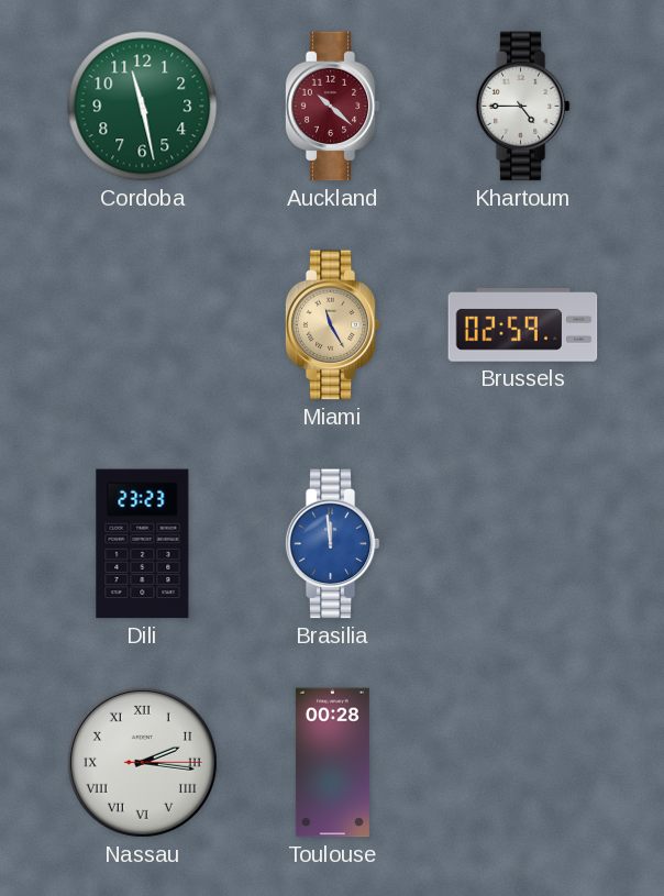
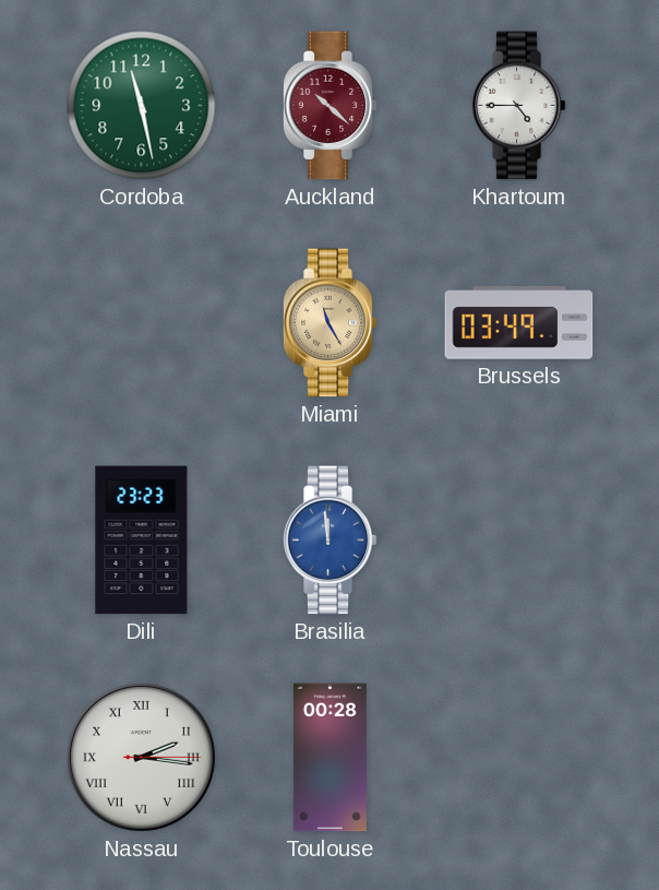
Brussels: 02:59 -> 03:49 (519, 323)
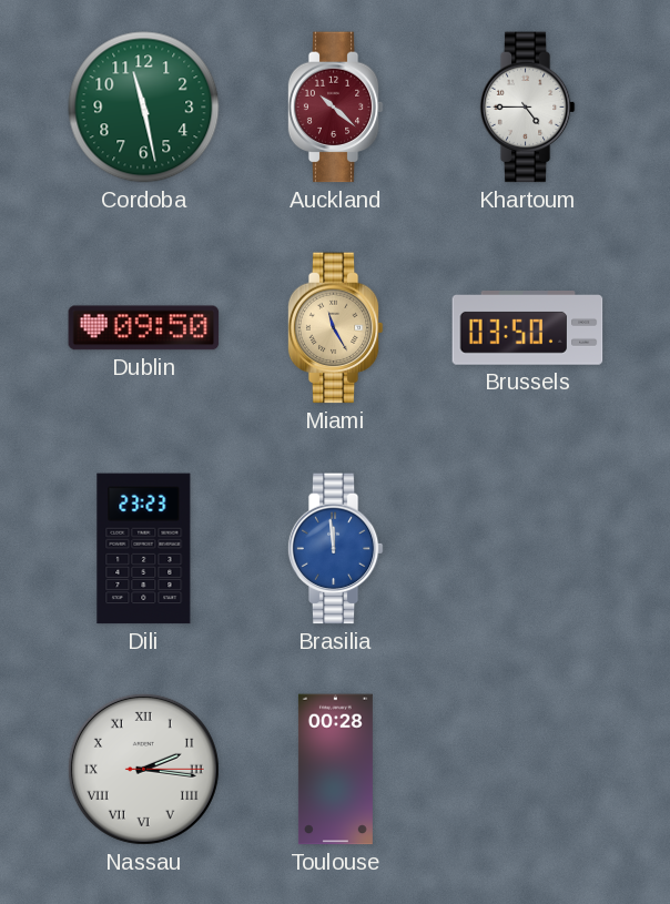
Dublin: none -> 09:50 (144, 328)
Brussels: 03:49 -> 03:50 (528, 328)
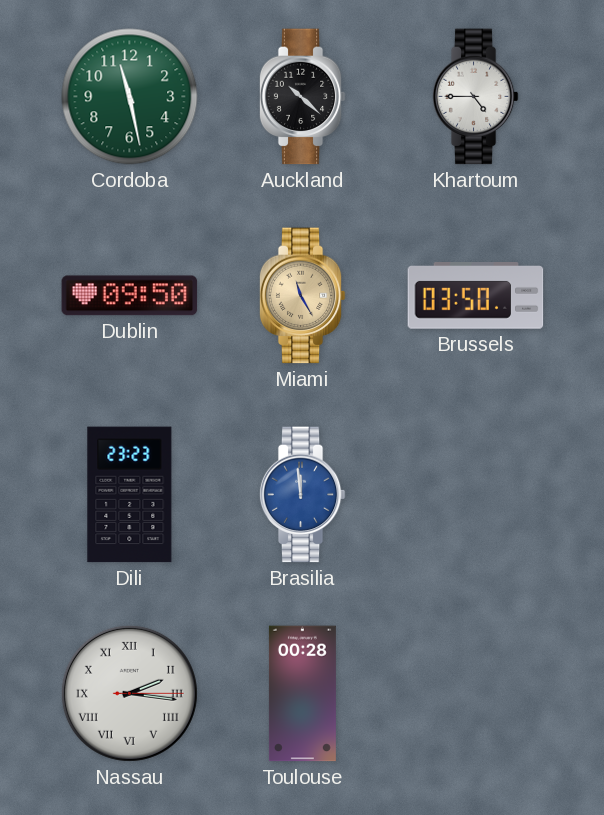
Auckland dial: burgundy -> black (302, 97)
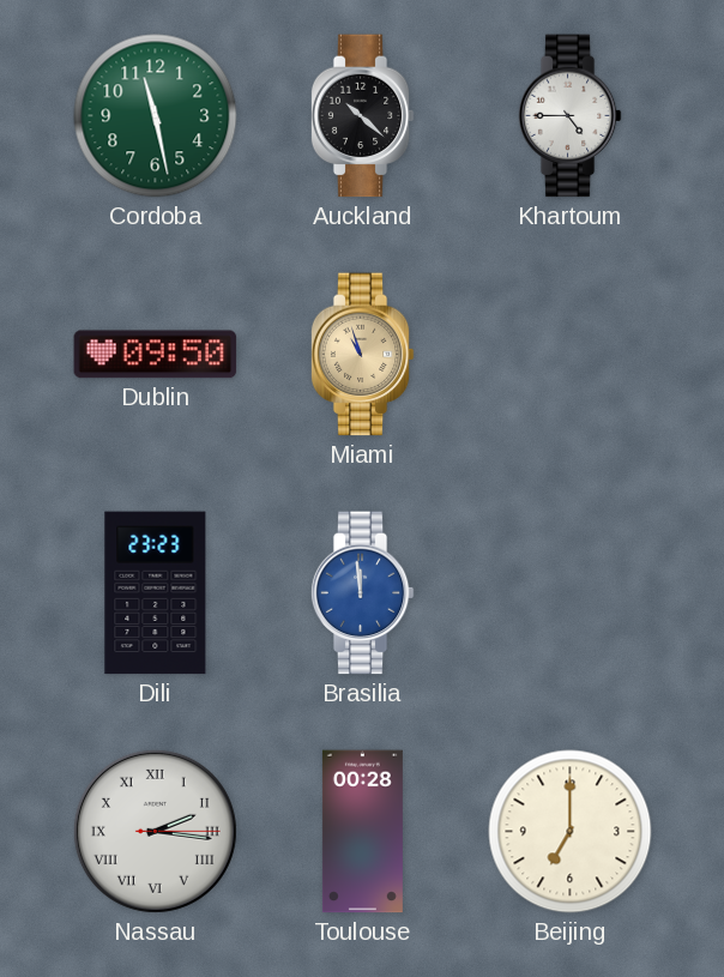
Miami: 11:25 -> 10:57 (362, 355)
Brussels: 03:50 -> none (476, 296)
Beijing: none -> 7:00 (571, 832)
